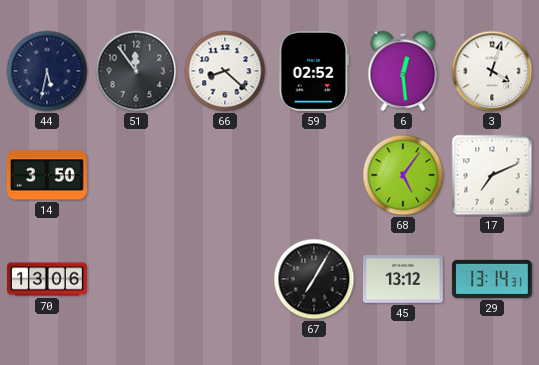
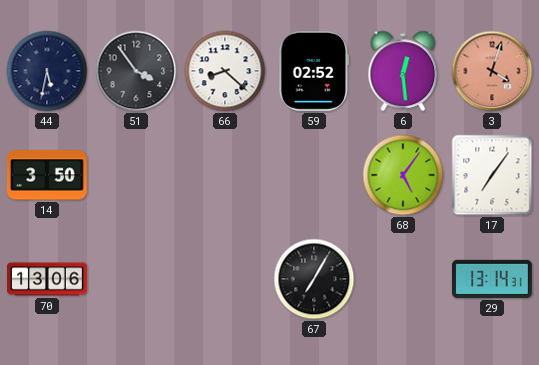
51: 11:54 -> 3:54 (136, 71)
3 dial: white -> salmon (492, 71)
17: 7:11 -> 7:06 (492, 175)
45: 13:12 -> none (403, 279)
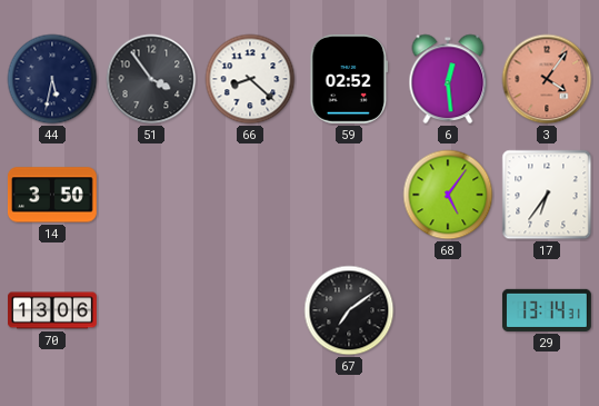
3: 4:03 -> 4:06 (547, 79)
17: 7:06 -> 6:36 (547, 195)
67: 7:05 -> 7:09 (349, 310)
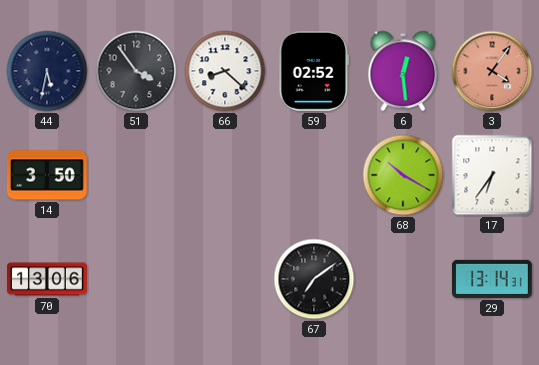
68: 5:06 -> 10:20 (403, 175)
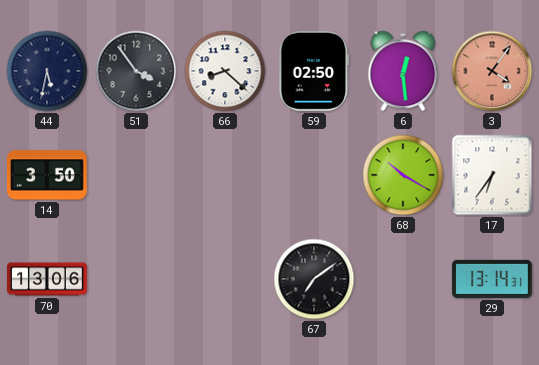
59: 02:52 -> 02:50 (314, 71)
